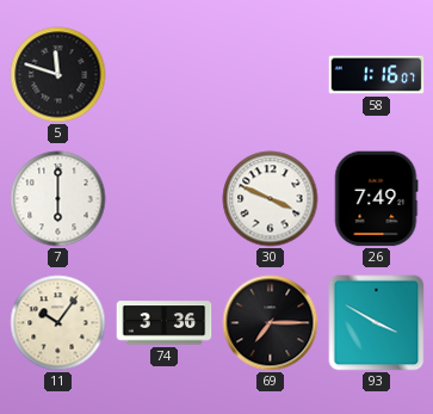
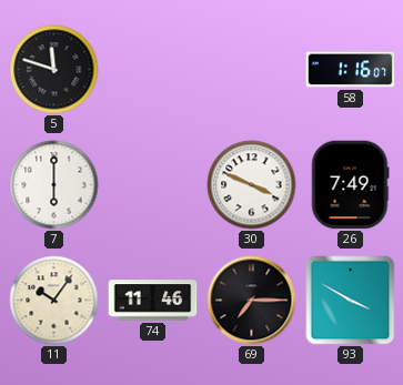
74: 3:36 -> 11:46 (153, 301)
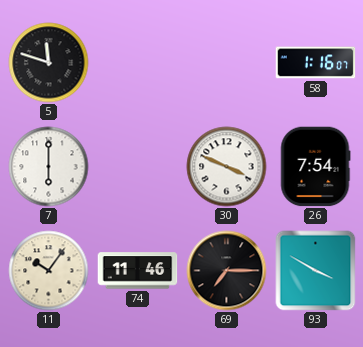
26: 7:49 -> 7:54 (315, 167)
